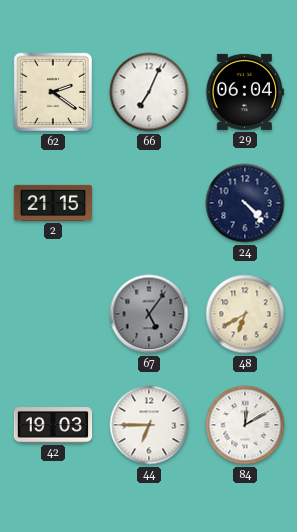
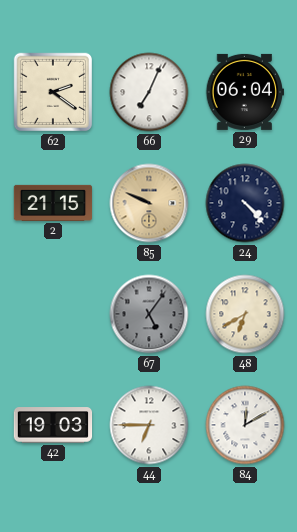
85: none -> 9:49 (149, 203)
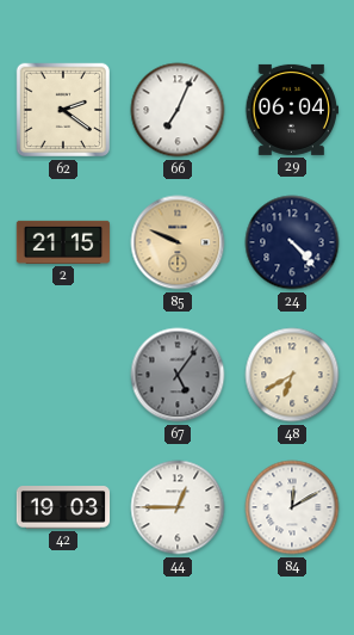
44: 6:45 -> 12:45 (178, 507)
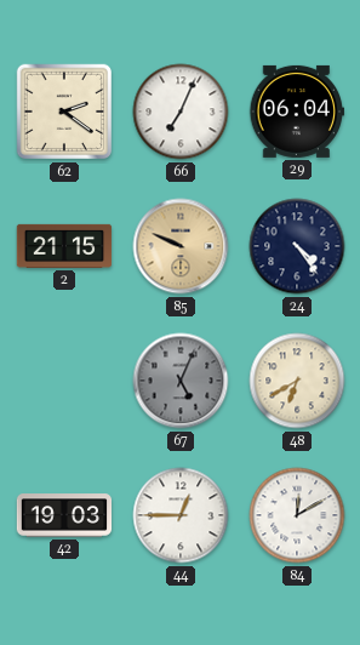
24: 4:23 -> 4:24 (297, 246)
67: 5:06 -> 5:04 (181, 381)
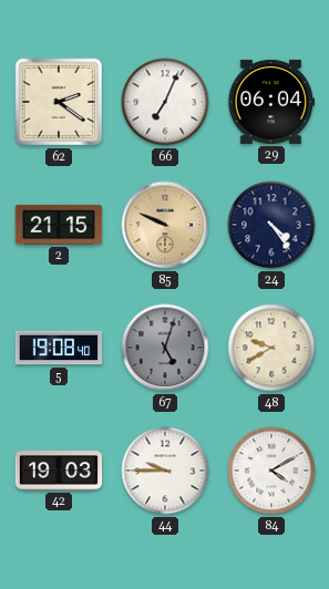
5: none -> 19:08 (59, 348)
67: 5:04 -> 5:03 (165, 348)
48: 6:40 -> 9:40 (271, 348)
44: 12:45 -> 9:45 (165, 471)
84: 12:10 -> 4:10 (271, 471)
